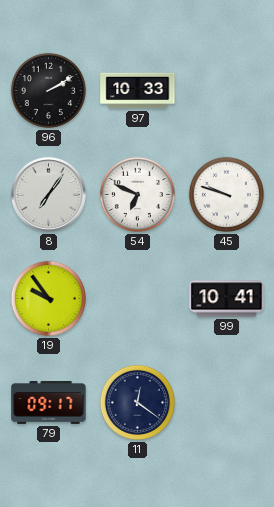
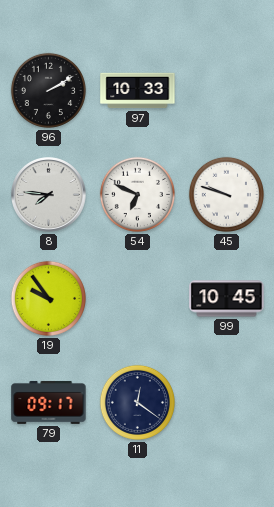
8: 7:06 -> 7:46 (49, 195)
99: 10:41 -> 10:45 (227, 299)
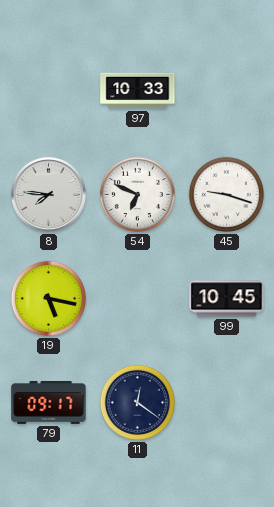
96: 2:10 -> none (48, 90)
45: 9:48 -> 9:18 (226, 194)
19: 9:54 -> 5:17 (48, 298)
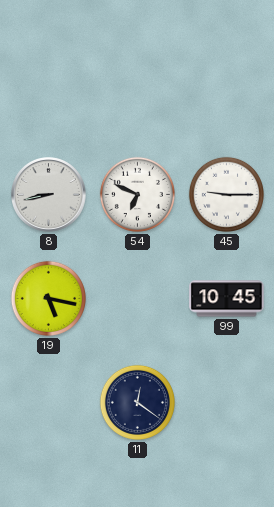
97: 10:33 -> none (138, 91)
8: 7:46 -> 8:43 (49, 195)
45: 9:18 -> 9:15 (226, 194)
79: 09:17 -> none (49, 402)
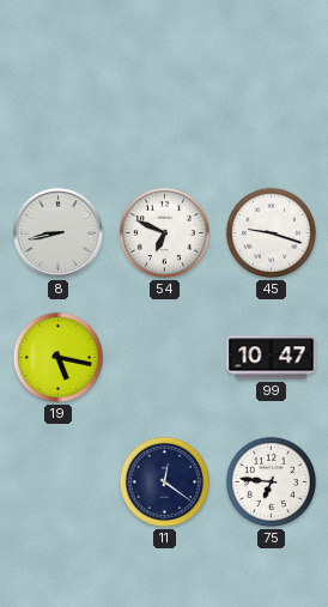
45: 9:15 -> 9:18 (271, 232)
99: 10:45 -> 10:47 (272, 358)
75: none -> 6:46 (271, 481)
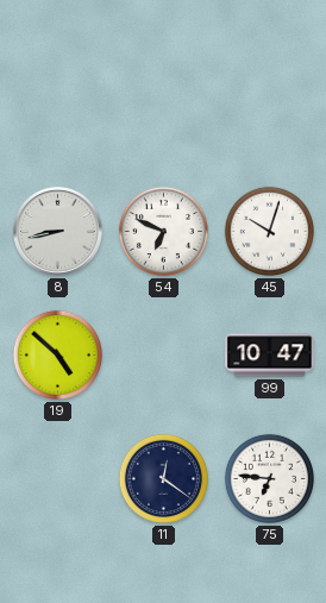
45: 9:18 -> 10:03 (269, 231)
19: 5:17 -> 4:52 (57, 354)
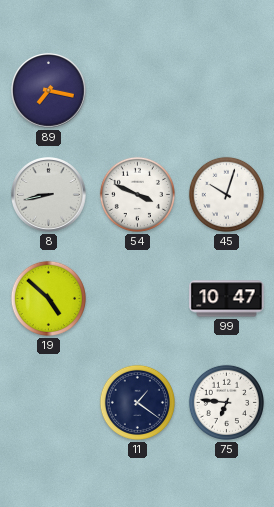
89: none -> 7:17 (49, 91)
54: 6:49 -> 3:49 (137, 194)
11: 12:21 -> 1:21 (137, 402)
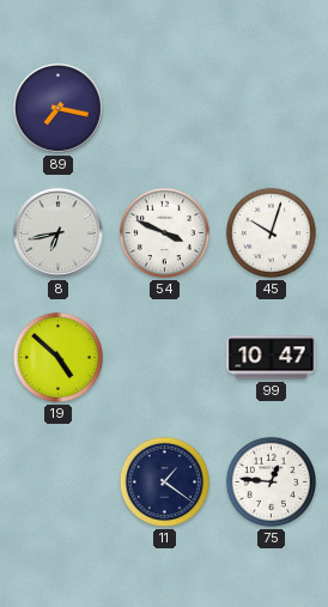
8: 8:43 -> 6:43 (59, 233)
75: 6:46 -> 12:46 (271, 481)
